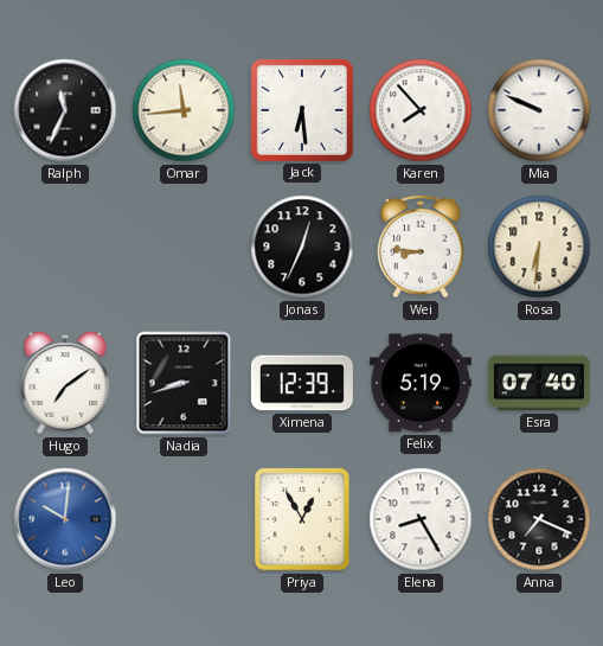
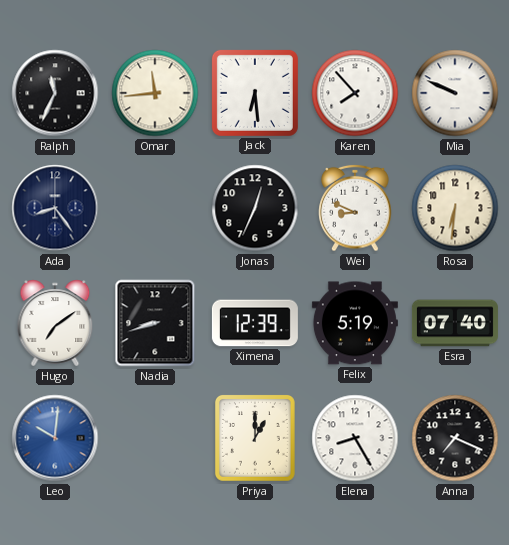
Ada: none -> 8:24 (55, 208)
Wei: 8:46 -> 8:49 (355, 208)
Priya: 12:55 -> 1:00 (255, 438)
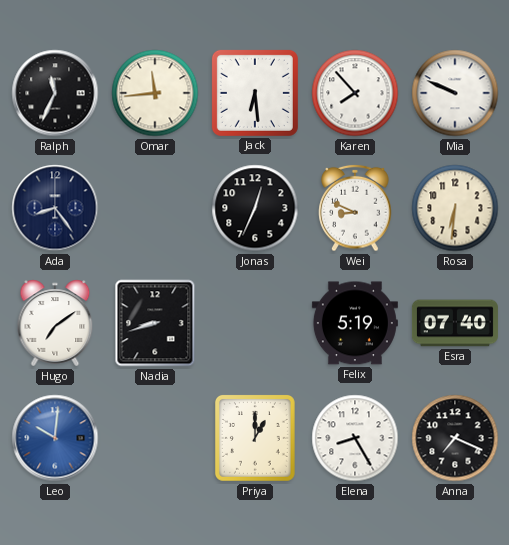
Ximena: 12:39 -> none (255, 323)
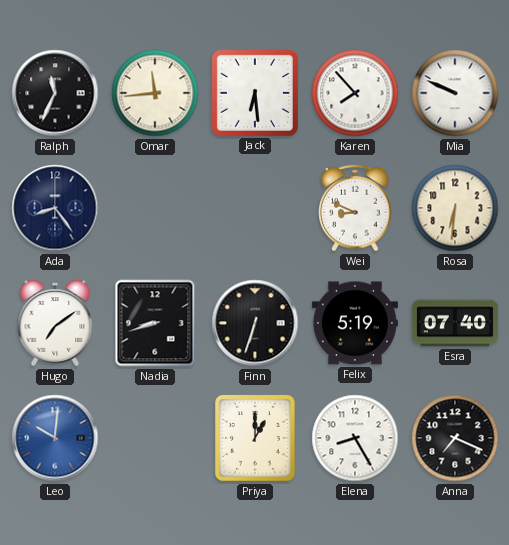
Jonas: 12:34 -> none (255, 208)
Finn: none -> 6:33 (255, 323)
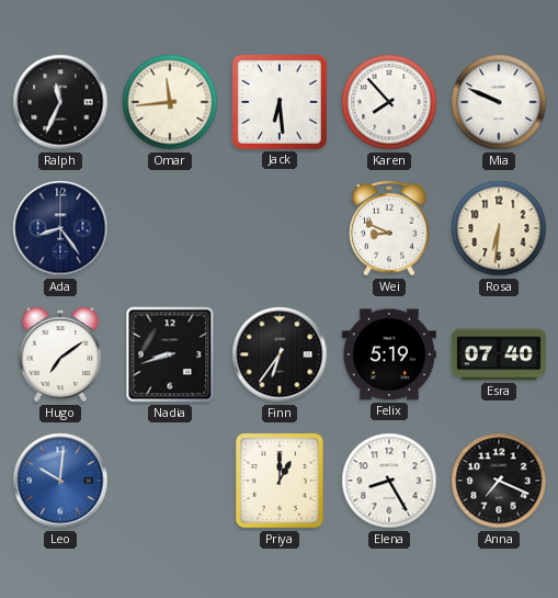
Finn: 6:33 -> 6:36 (280, 354)
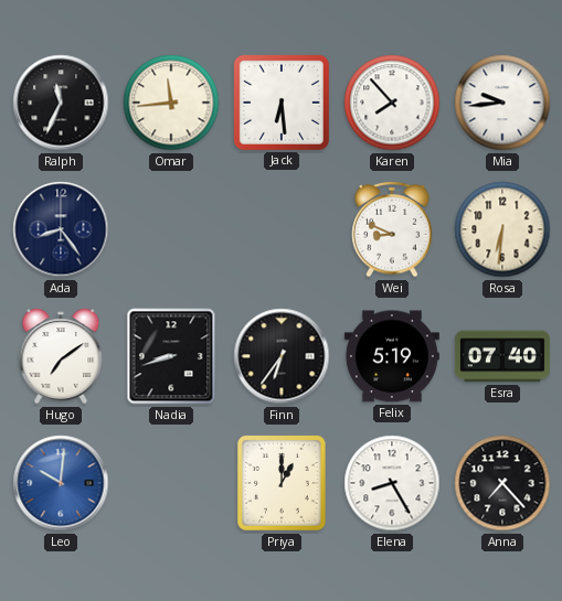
Mia: 9:49 -> 9:44 (502, 103)
Anna: 7:19 -> 7:23 (502, 483)
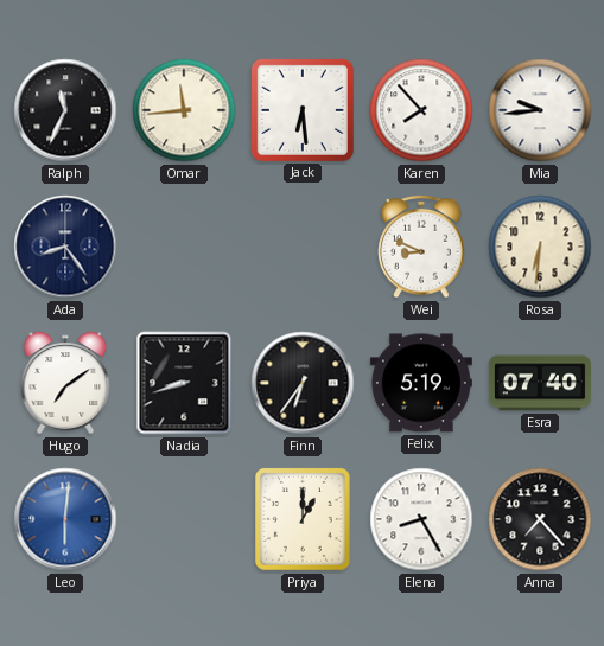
Leo: 10:01 -> 6:01 (65, 519)
